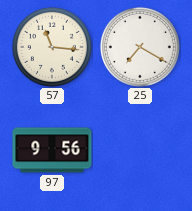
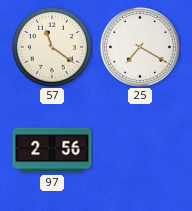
57: 11:16 -> 11:21 (52, 47)
97: 9:56 -> 2:56 (52, 150)
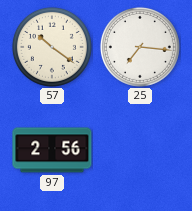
57: 11:21 -> 10:21 (52, 47)
25: 7:20 -> 7:16 (140, 47)
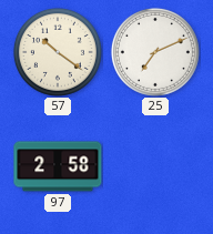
25: 7:16 -> 7:11 (155, 52)
97: 2:56 -> 2:58 (58, 166)
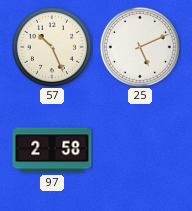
57: 10:21 -> 10:26 (52, 47)
25: 7:11 -> 5:11 (140, 47)
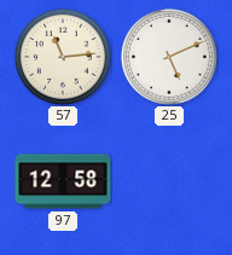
57: 10:26 -> 11:14 (63, 57)
97: 2:58 -> 12:58 (63, 181)
